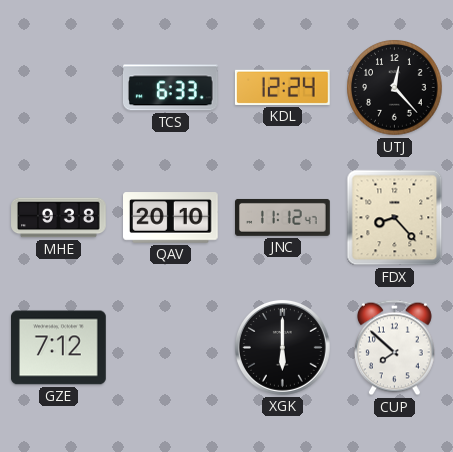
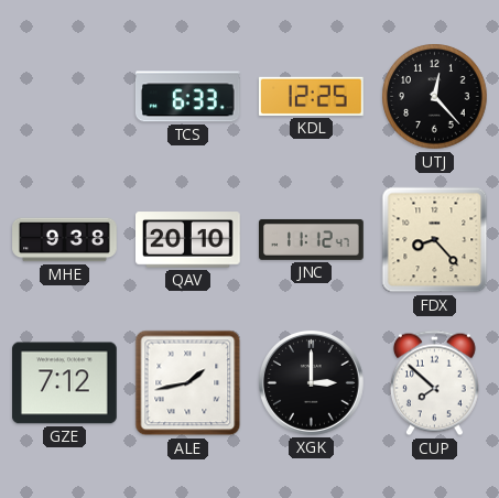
KDL: 12:24 -> 12:25 (311, 96)
ALE: none -> 1:43 (188, 383)
XGK: 6:00 -> 3:00 (311, 382)
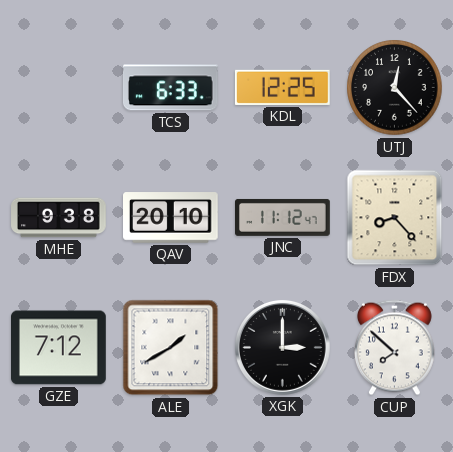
ALE: 1:43 -> 1:40 (171, 348)
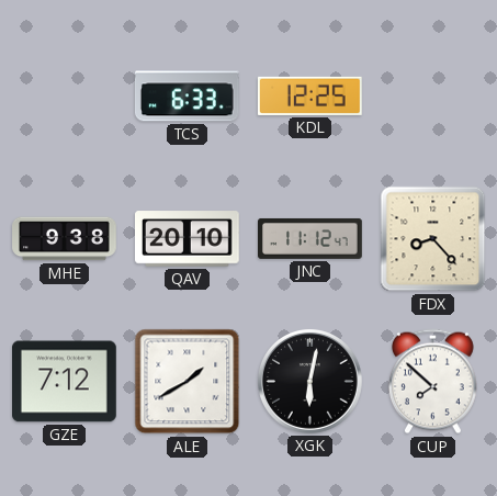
UTJ: 12:23 -> none (395, 88)
XGK: 3:00 -> 6:02 (309, 381)
